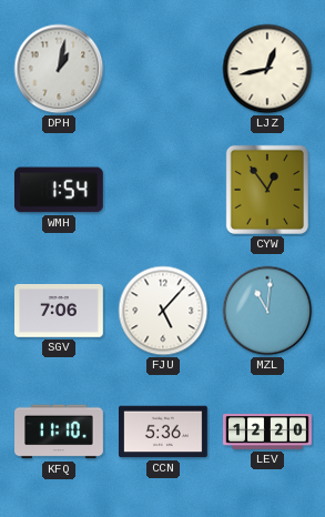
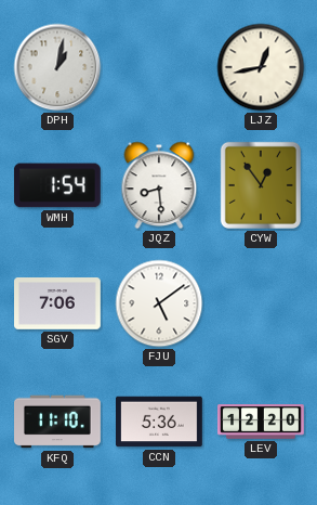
JQZ: none -> 8:29 (159, 185)
FJU: 5:07 -> 5:09 (159, 303)
MZL: 11:01 -> none (267, 311)
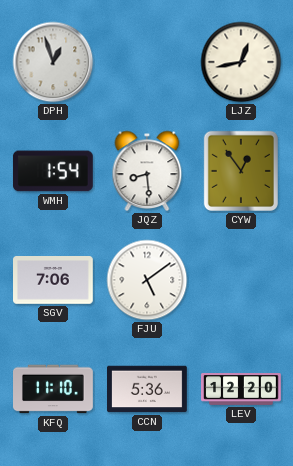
DPH: 1:02 -> 12:57 (53, 62)
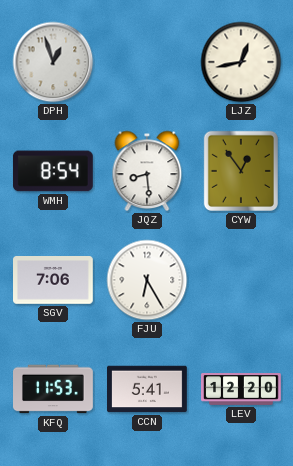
WMH: 1:54 -> 8:54 (53, 171)
FJU: 5:09 -> 6:25 (147, 280)
KFQ: 11:10 -> 11:53 (54, 389)
CCN: 5:36 -> 5:41 (148, 389)
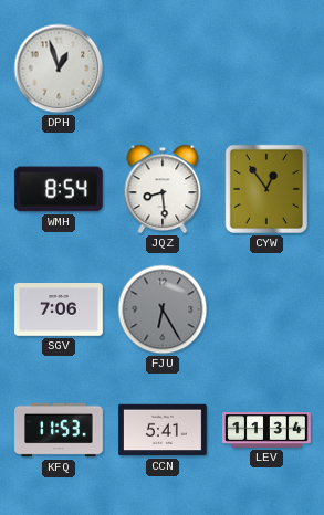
LJZ: 12:43 -> none (241, 62)
FJU dial: white -> grey (163, 309)
LEV: 12:20 -> 11:34 (266, 431)
